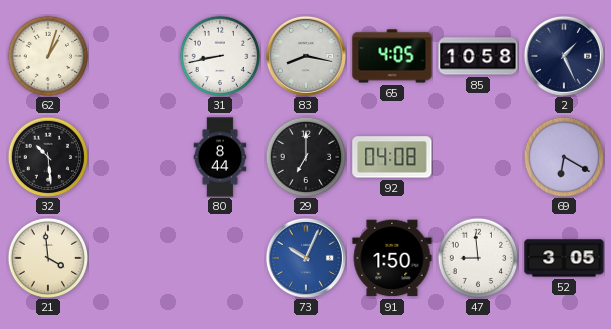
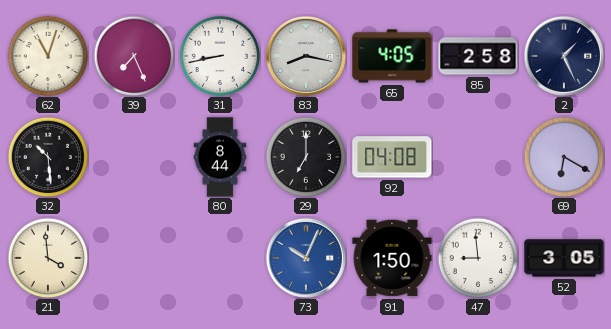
62: 1:03 -> 11:03 (48, 56)
39: none -> 7:26 (134, 56)
85: 10:58 -> 2:58 (478, 56)
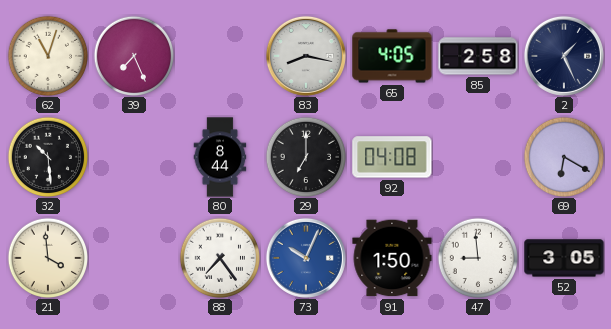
31: 8:43 -> none (220, 56)
88: none -> 7:24 (220, 258)
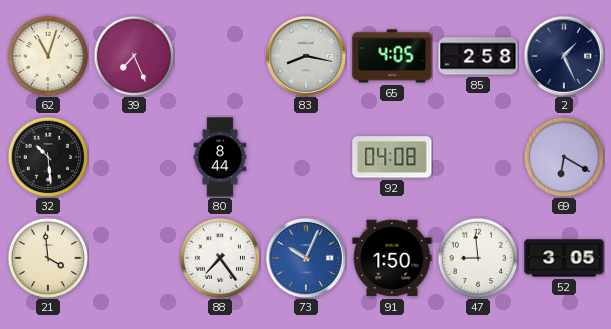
29: 7:00 -> none (306, 157)
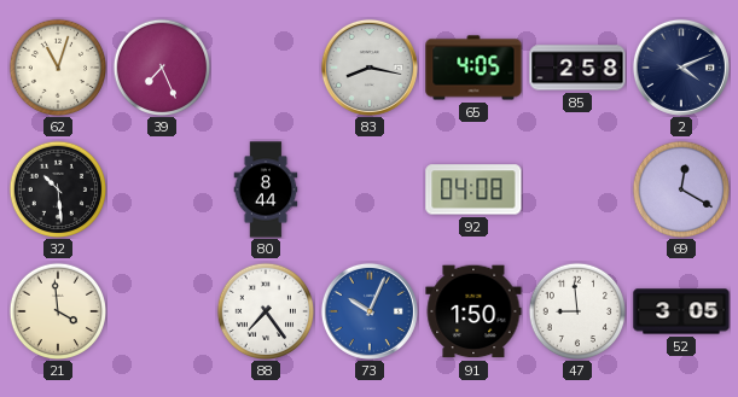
2: 1:26 -> 4:11 (681, 68)
69: 6:20 -> 12:20 (681, 189)
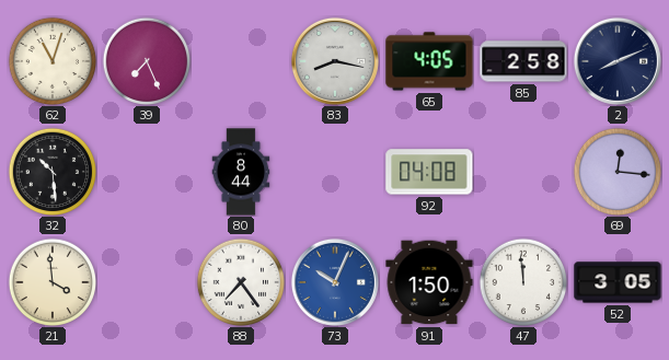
2: 4:11 -> 8:11 (618, 61)
69: 12:20 -> 12:16 (618, 172)
47: 8:59 -> 11:59 (523, 282)
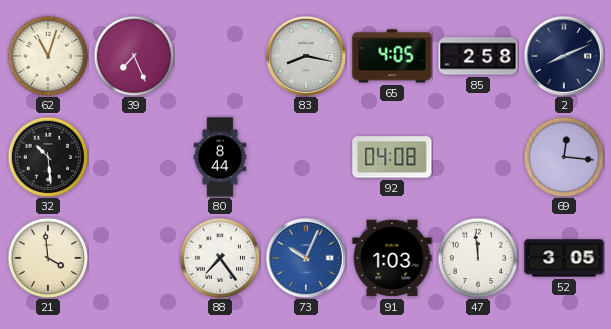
91: 1:50 -> 1:03 (392, 258)
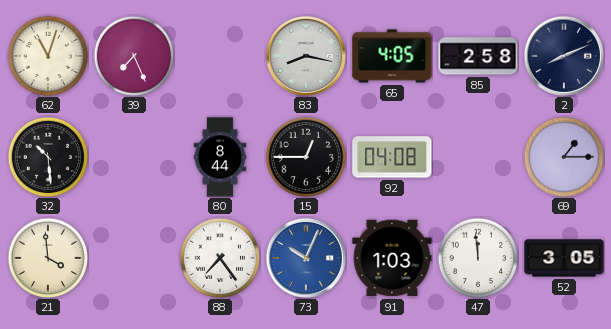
15: none -> 12:45 (306, 157)
69: 12:16 -> 1:15 (564, 157)
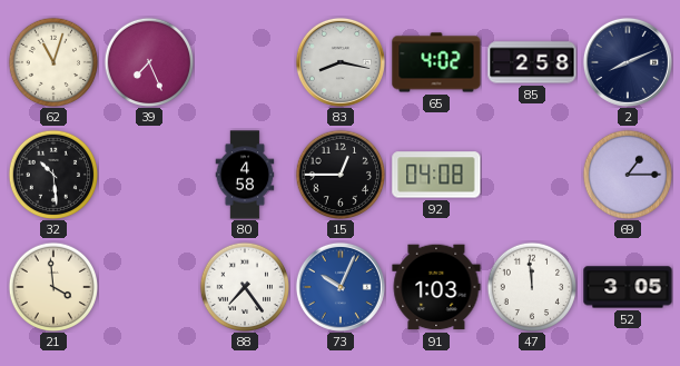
65: 4:05 -> 4:02 (436, 62)
80: 8:44 -> 4:58 (245, 175)
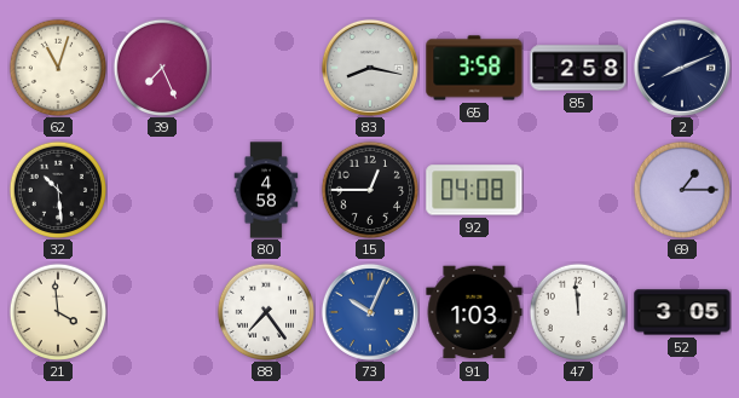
65: 4:02 -> 3:58 (474, 68)
